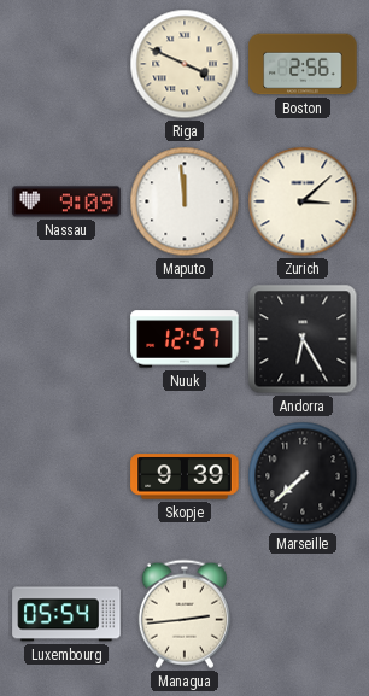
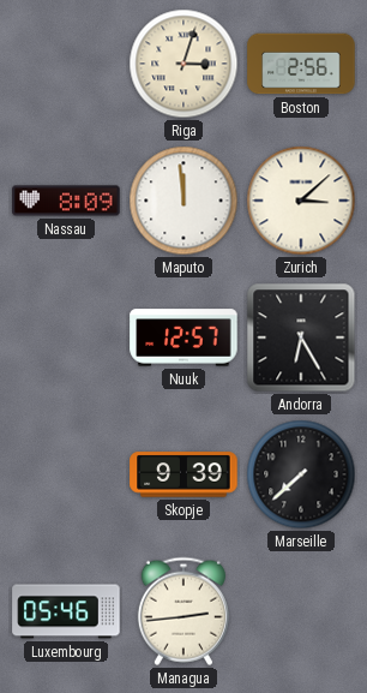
Riga: 3:49 -> 3:03 (183, 64)
Nassau: 9:09 -> 8:09 (66, 201)
Luxembourg: 05:54 -> 05:46 (66, 611)
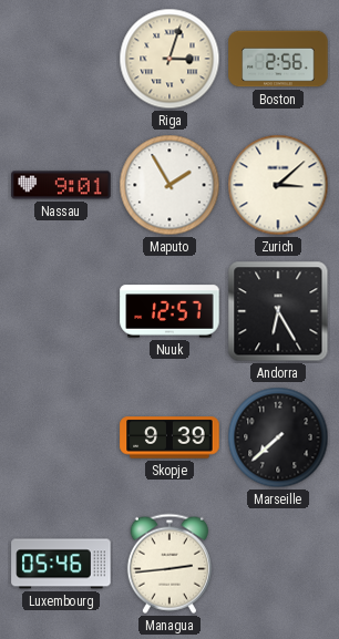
Nassau: 8:09 -> 9:01 (61, 185)
Maputo: 11:59 -> 1:55 (169, 185)
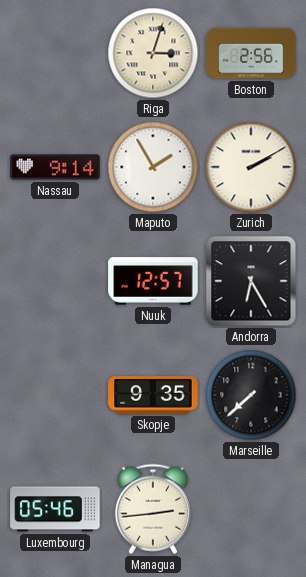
Nassau: 9:01 -> 9:14 (55, 167)
Zurich: 3:08 -> 2:10 (251, 167)
Skopje: 9:39 -> 9:35 (153, 395)
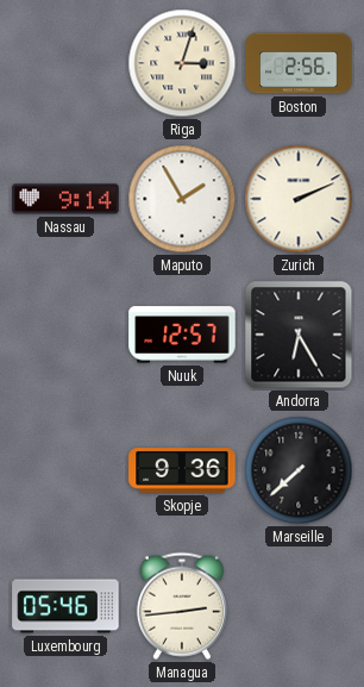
Zurich: 2:10 -> 2:11 (299, 199)
Skopje: 9:35 -> 9:36 (182, 470)
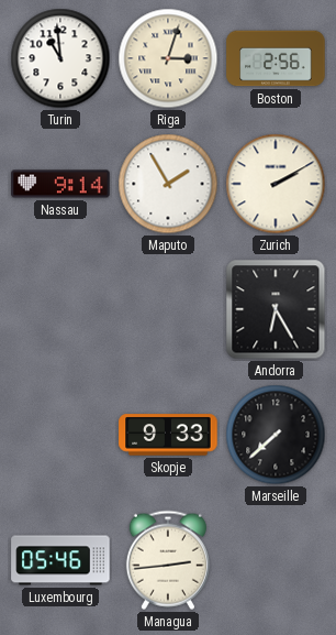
Turin: none -> 10:59 (60, 58)
Zurich: 2:11 -> 2:10 (276, 184)
Nuuk: 12:57 -> none (182, 335)
Skopje: 9:36 -> 9:33 (168, 435)
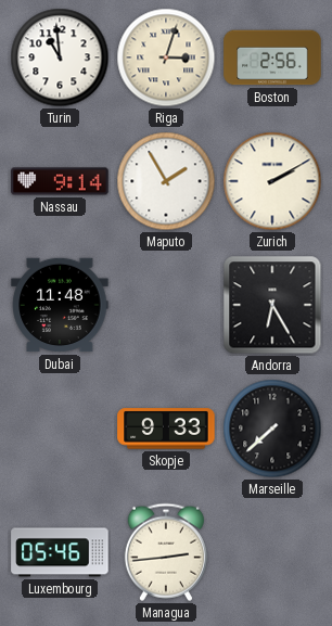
Dubai: none -> 11:48 (60, 305)
